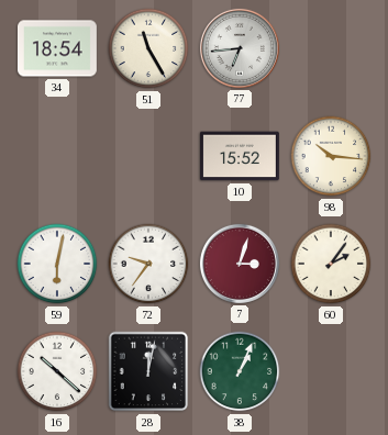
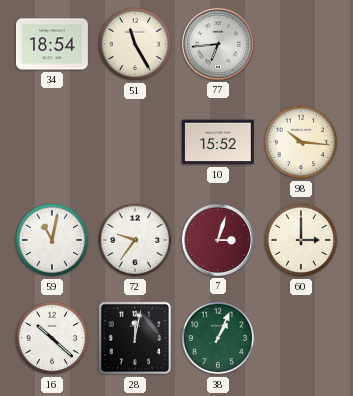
59: 6:02 -> 11:02 (52, 240)
60: 2:06 -> 3:00 (301, 240)
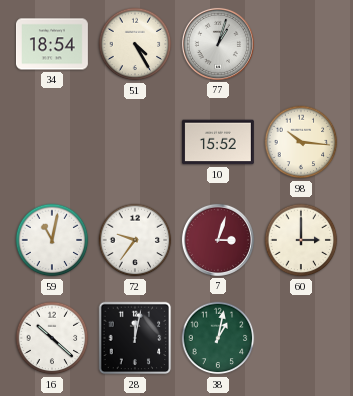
51: 11:25 -> 4:25 (135, 44)
77: 6:44 -> 1:03 (218, 44)
38: 1:04 -> 1:02 (218, 338)
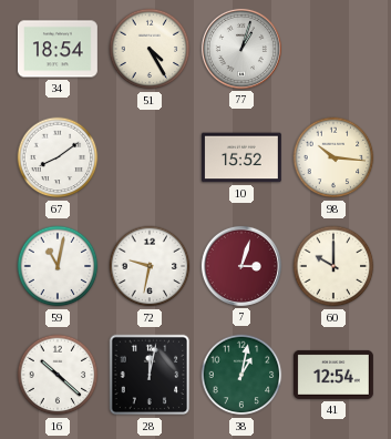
67: none -> 8:09 (58, 157)
72: 9:36 -> 9:32 (150, 266)
60: 3:00 -> 10:00 (333, 266)
41: none -> 12:54 (333, 375)
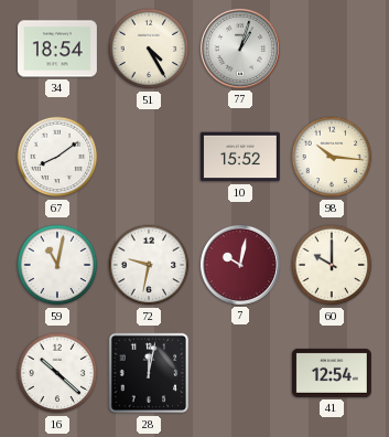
7: 3:03 -> 10:02 (240, 265)
38: 1:02 -> none (241, 375)
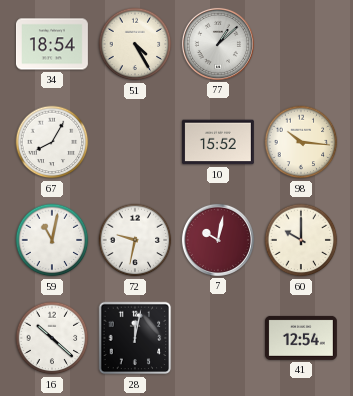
77: 1:03 -> 1:08 (218, 44)
67: 8:09 -> 8:05 (52, 142)
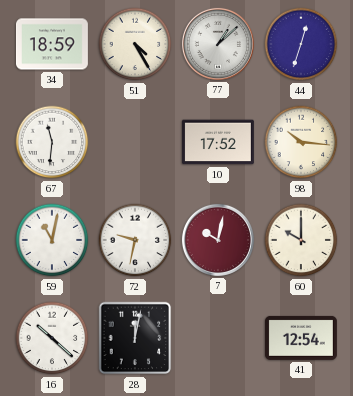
34: 18:54 -> 18:59 (52, 44)
44: none -> 12:33 (301, 44)
67: 8:05 -> 11:31 (52, 142)
10: 15:52 -> 17:52 (218, 142)
